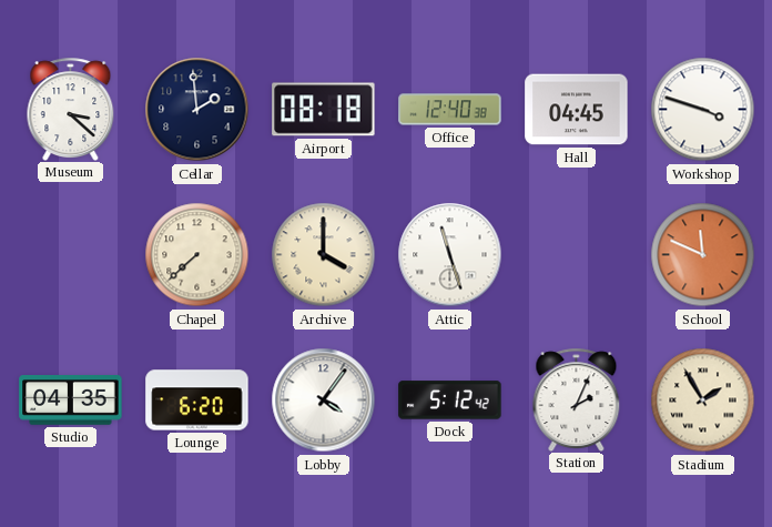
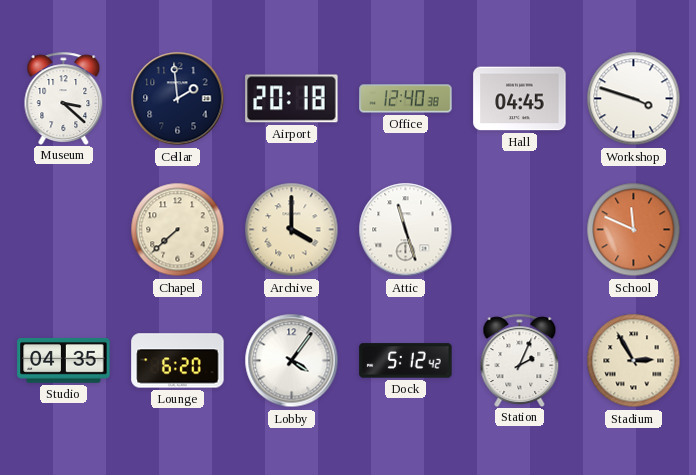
Airport: 08:18 -> 20:18 (292, 99)
Stadium: 1:55 -> 2:55 (634, 361)
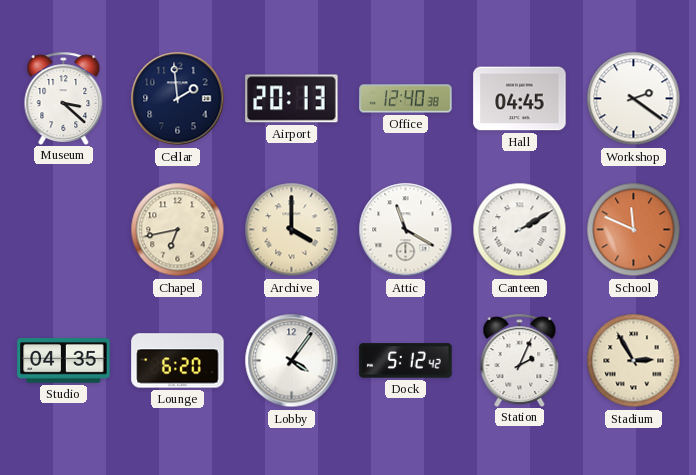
Airport: 20:18 -> 20:13 (292, 99)
Workshop: 3:48 -> 2:21 (634, 99)
Chapel: 7:38 -> 6:43 (178, 230)
Attic: 11:27 -> 11:20 (406, 230)
Canteen: none -> 2:10 (520, 230)
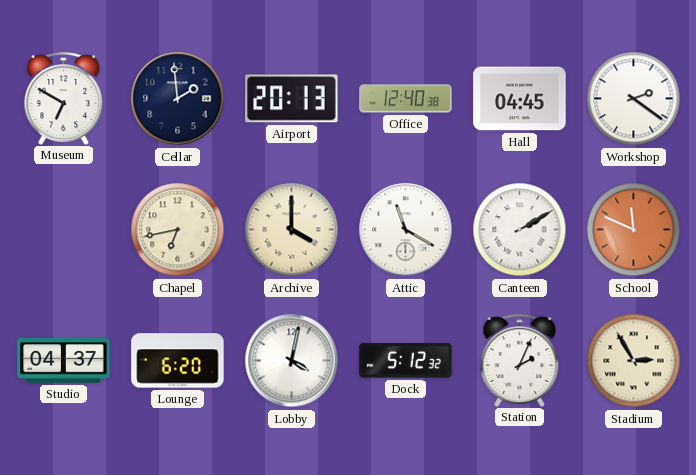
Museum: 3:22 -> 6:50 (64, 98)
Studio: 04:35 -> 04:37 (64, 361)
Lobby: 4:06 -> 4:02 (292, 361)
Dock: 5:12:42 -> 5:12:32 (406, 361)
